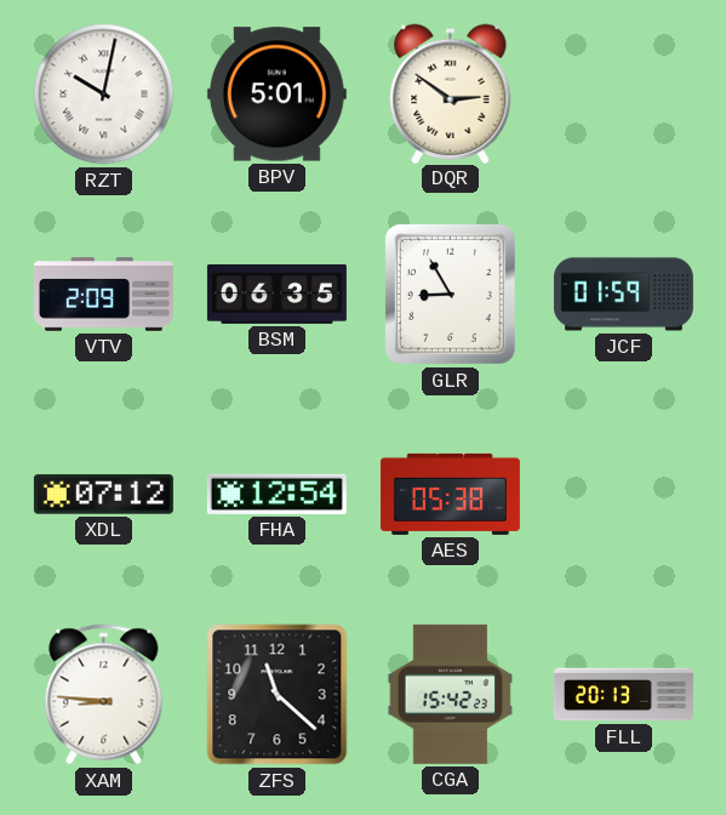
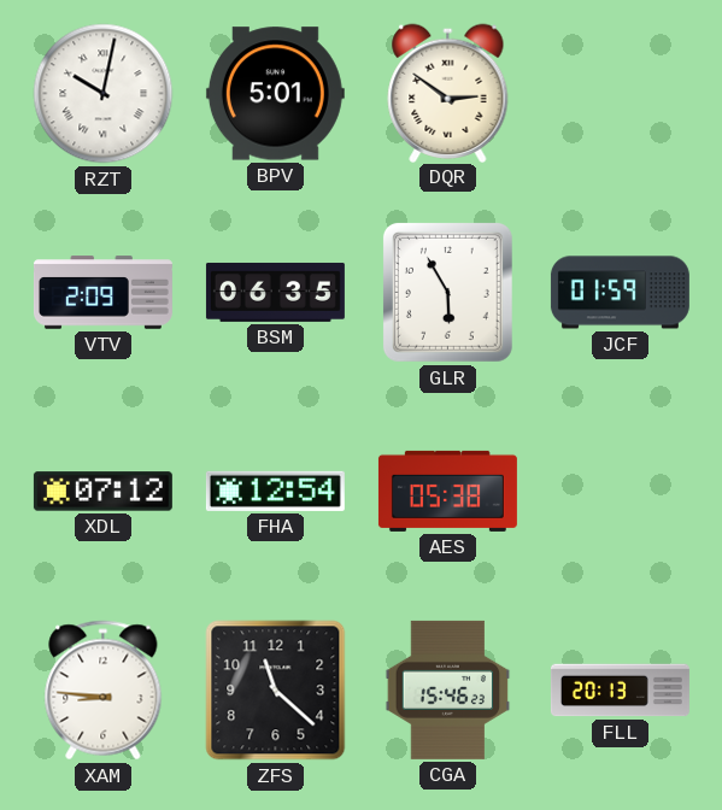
GLR: 8:55 -> 5:55 (447, 292)
CGA: 15:42 -> 15:46 (448, 689)
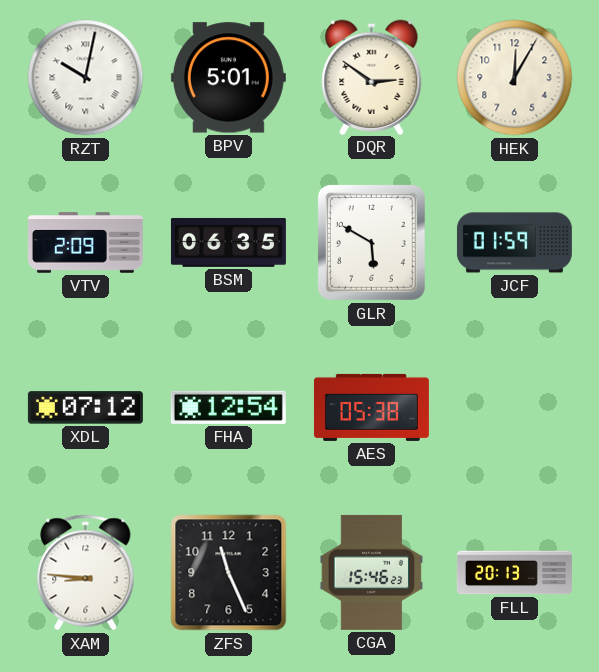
HEK: none -> 12:05 (515, 78)
GLR: 5:55 -> 5:50 (371, 242)
ZFS: 11:22 -> 11:26 (229, 573)
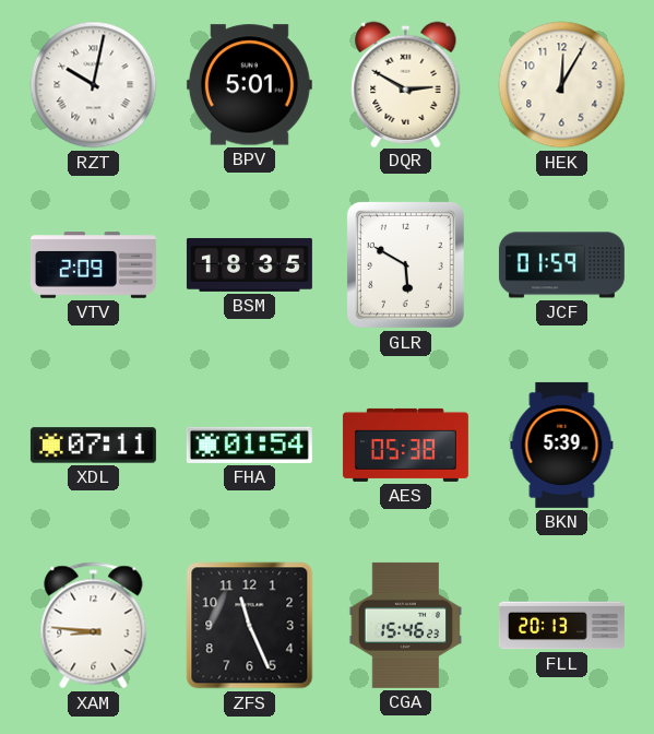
DQR: 2:51 -> 2:50 (406, 84)
BSM: 06:35 -> 18:35 (249, 264)
XDL: 07:12 -> 07:11 (93, 446)
FHA: 12:54 -> 01:54 (249, 445)
BKN: none -> 5:39 (562, 445)
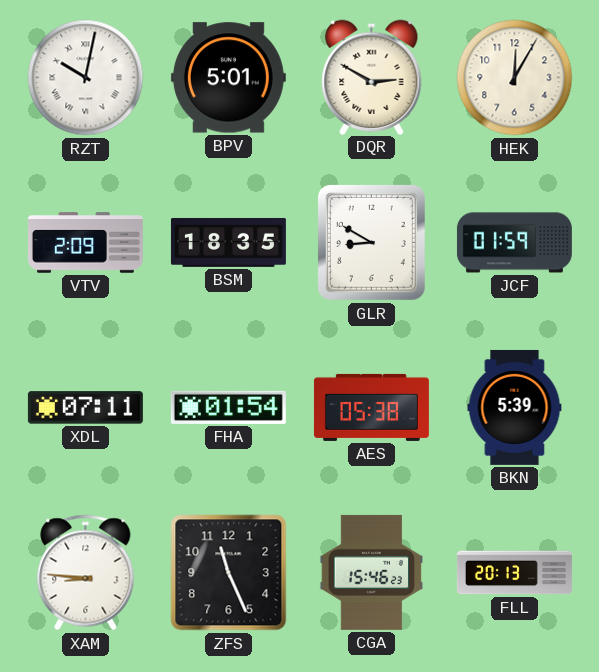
GLR: 5:50 -> 8:50 (371, 242)
